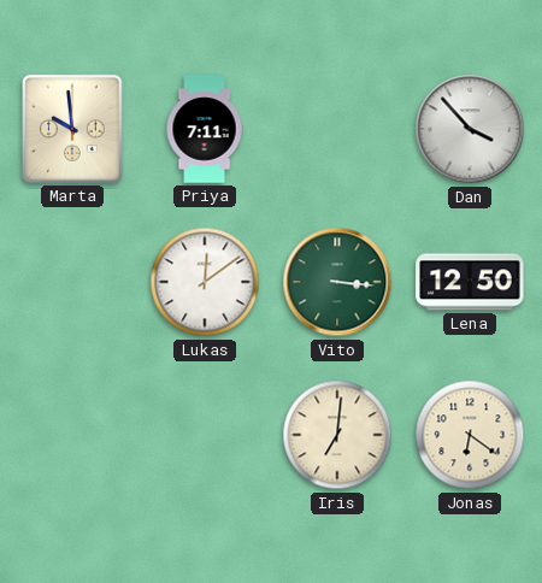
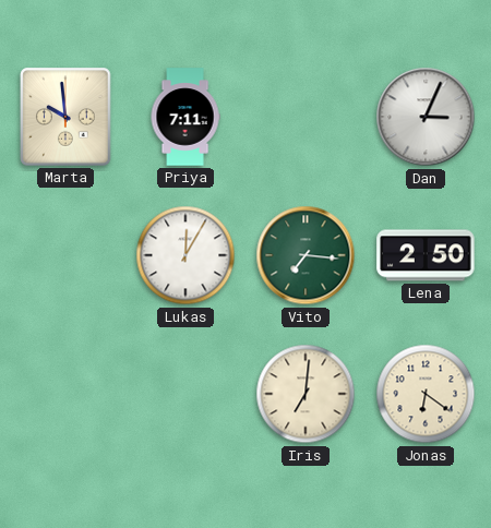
Dan: 3:53 -> 3:04 (426, 117)
Lukas: 12:09 -> 12:05 (185, 255)
Vito: 3:16 -> 7:16 (306, 255)
Lena: 12:50 -> 2:50 (426, 255)
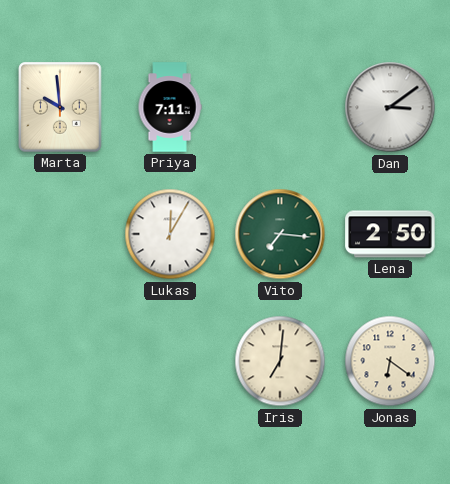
Dan: 3:04 -> 3:09 (390, 107)
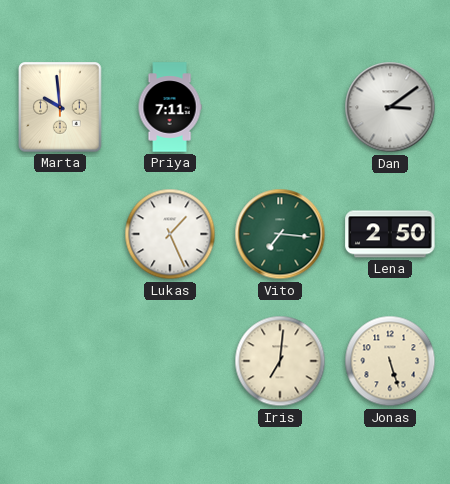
Lukas: 12:05 -> 1:26 (170, 234)
Jonas: 6:21 -> 5:27 (390, 361)
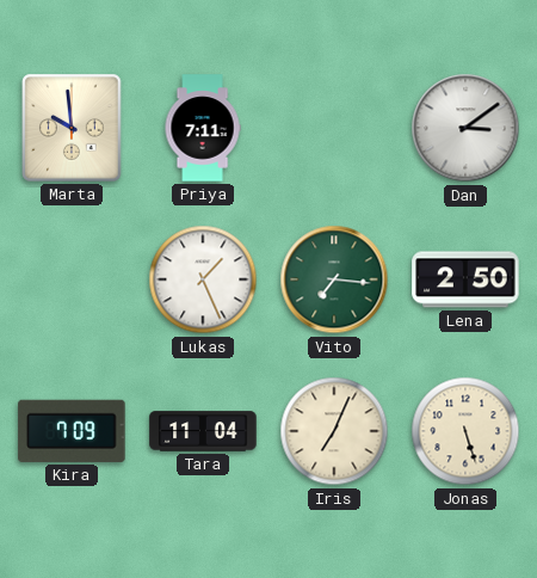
Kira: none -> 7:09 (72, 431)
Tara: none -> 11:04 (203, 431)
Iris: 7:01 -> 7:04 (334, 431)
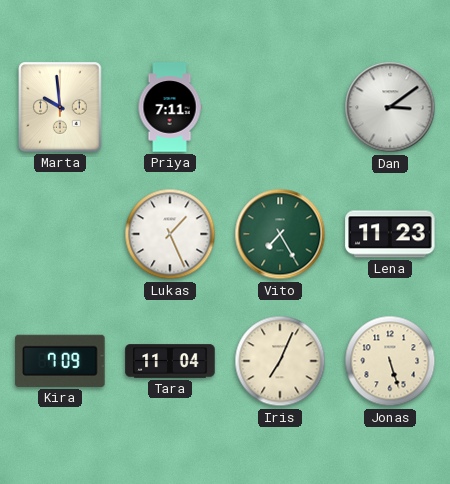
Vito: 7:16 -> 7:25 (280, 234)
Lena: 2:50 -> 11:23 (390, 234)
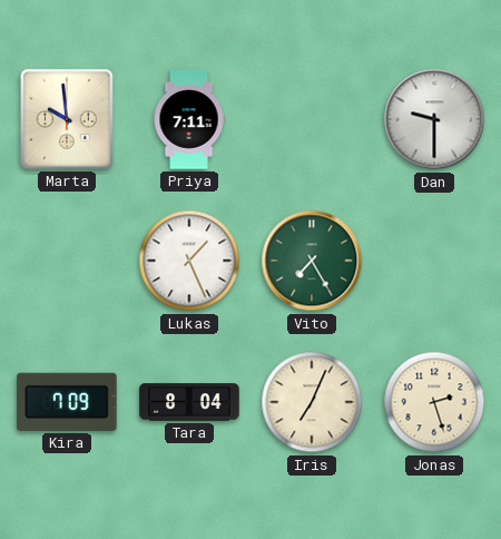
Dan: 3:09 -> 9:30 (434, 119)
Lena: 11:23 -> none (390, 234)
Tara: 11:04 -> 8:04 (189, 402)
Jonas: 5:27 -> 2:27 (434, 402)
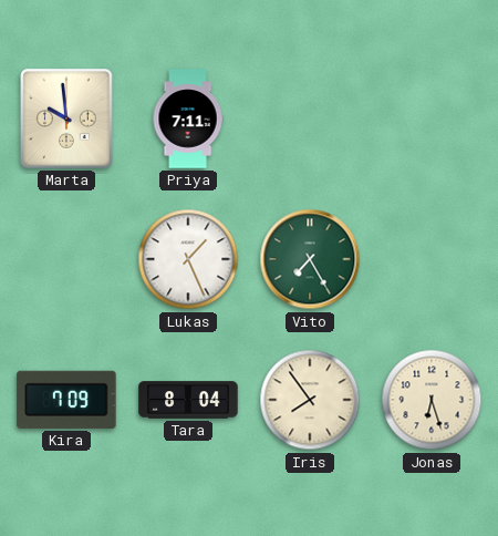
Dan: 9:30 -> none (434, 119)
Iris: 7:04 -> 7:54 (310, 400)
Jonas: 2:27 -> 6:27 (432, 400)
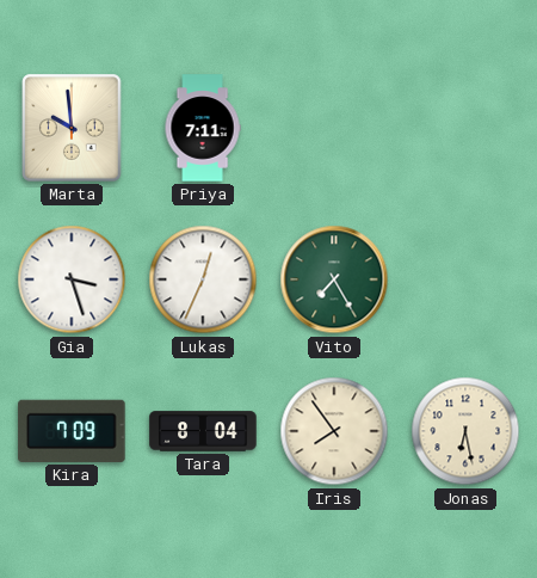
Gia: none -> 3:27 (72, 279)
Lukas: 1:26 -> 12:34 (203, 279)
Jonas: 6:27 -> 6:28 (465, 431)
